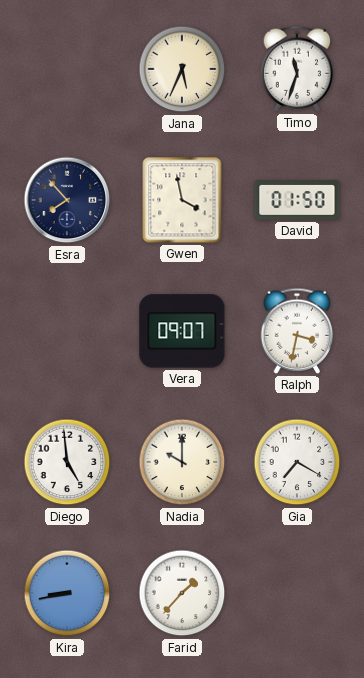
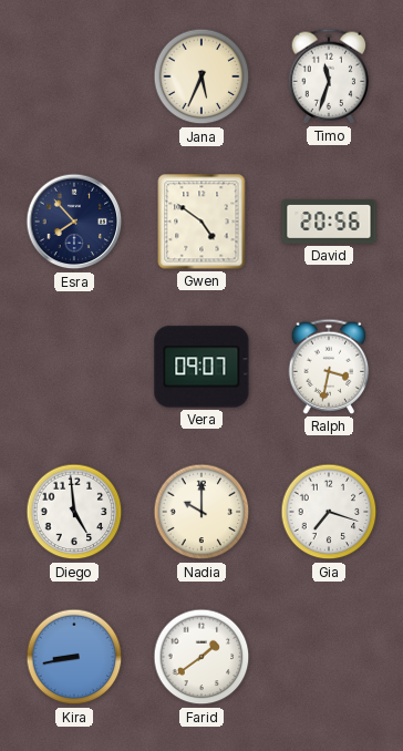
Gwen: 3:58 -> 4:51 (201, 222)
David: 01:50 -> 20:56 (329, 223)
Gia: 7:20 -> 7:18 (329, 512)
Farid: 1:37 -> 1:39 (201, 657)
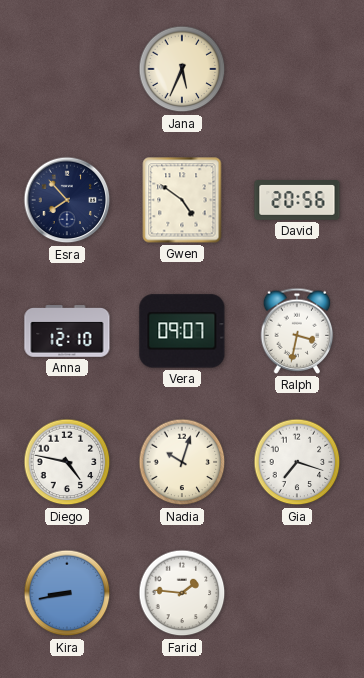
Timo: 11:33 -> none (329, 76)
Anna: none -> 12:10 (67, 331)
Diego: 4:59 -> 4:47 (67, 462)
Nadia: 10:00 -> 10:03 (182, 462)
Farid: 1:39 -> 1:46 (182, 593)
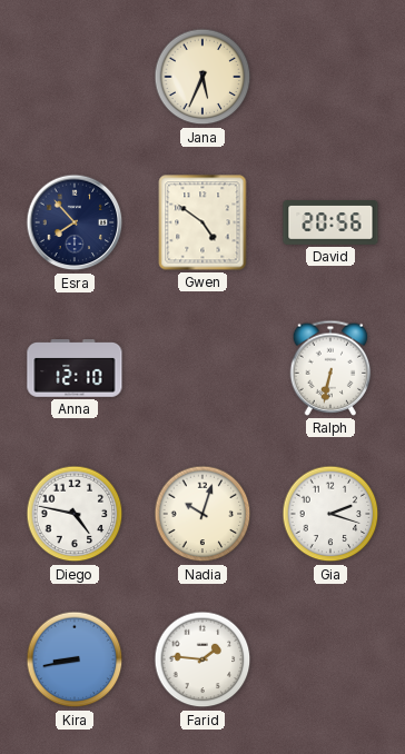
Vera: 09:07 -> none (182, 331)
Ralph: 3:32 -> 6:32 (330, 368)
Gia: 7:18 -> 2:18 (330, 514)
